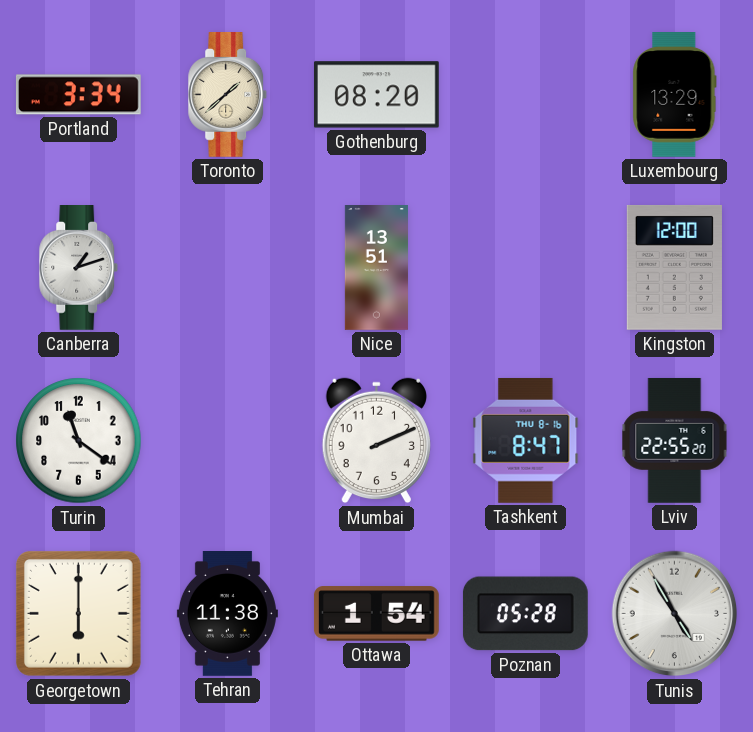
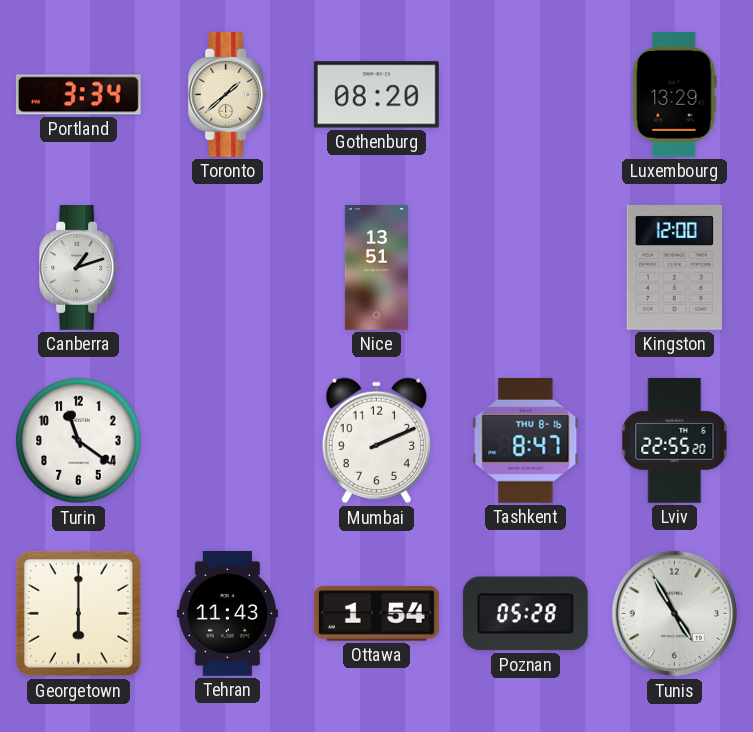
Tehran: 11:38 -> 11:43 (227, 614)
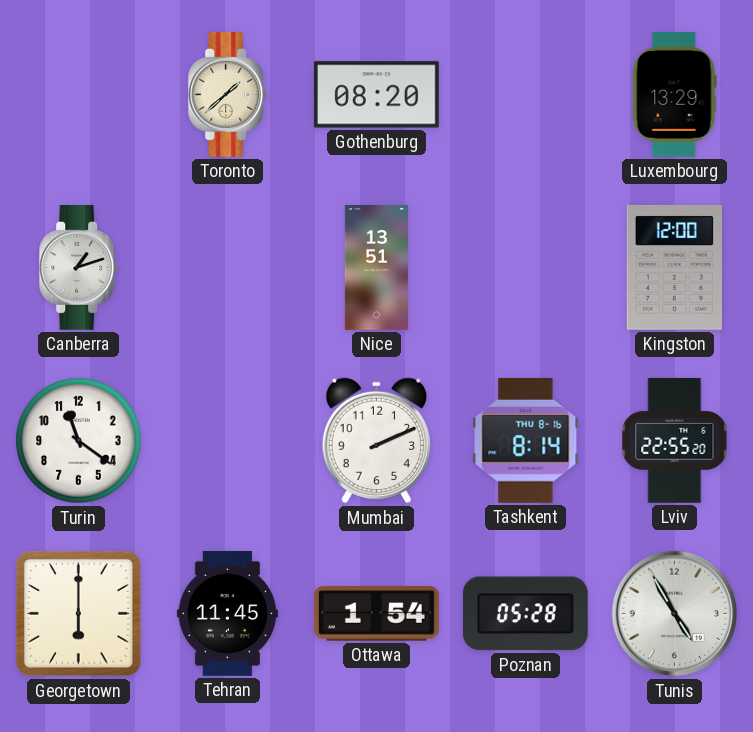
Portland: 3:34 -> none (78, 95)
Tashkent: 8:47 -> 8:14 (526, 440)
Tehran: 11:43 -> 11:45 (227, 614)
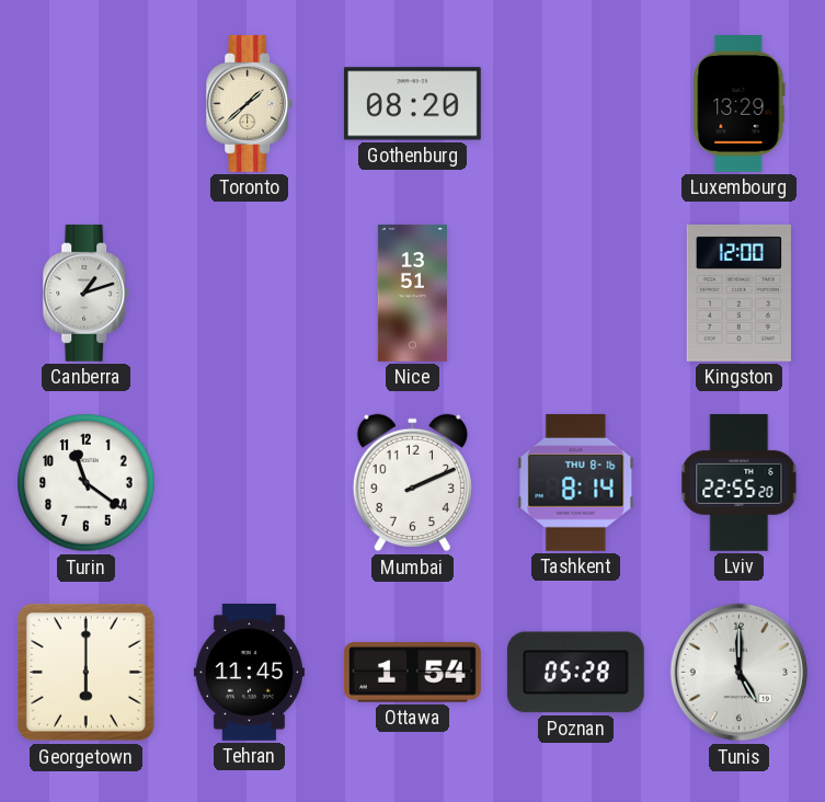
Tunis: 4:55 -> 5:00 (740, 673)
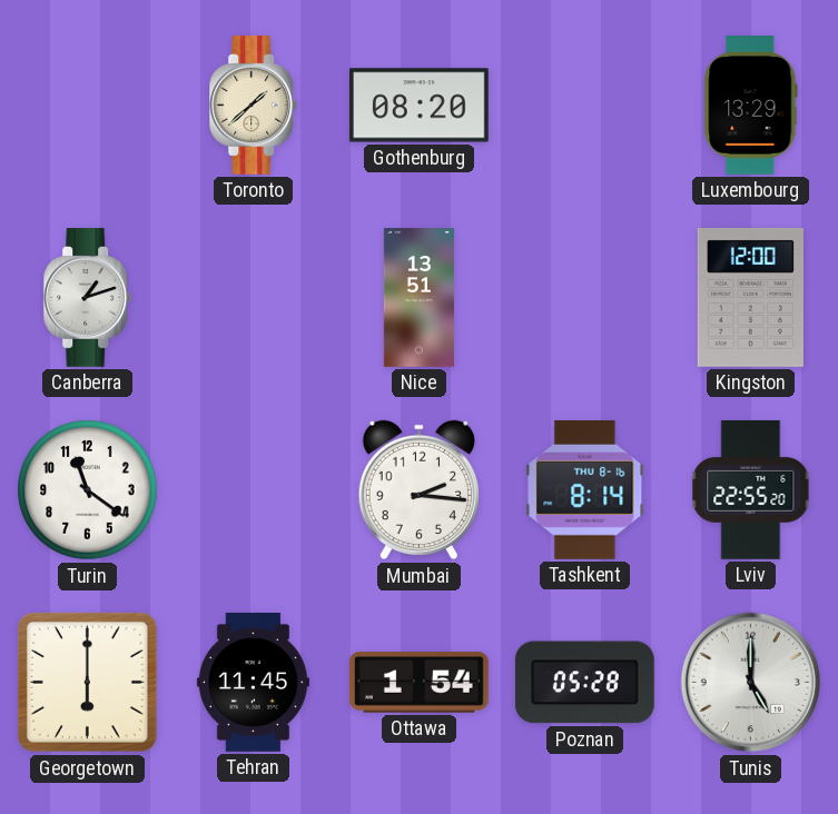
Mumbai: 2:11 -> 2:16 (418, 490)
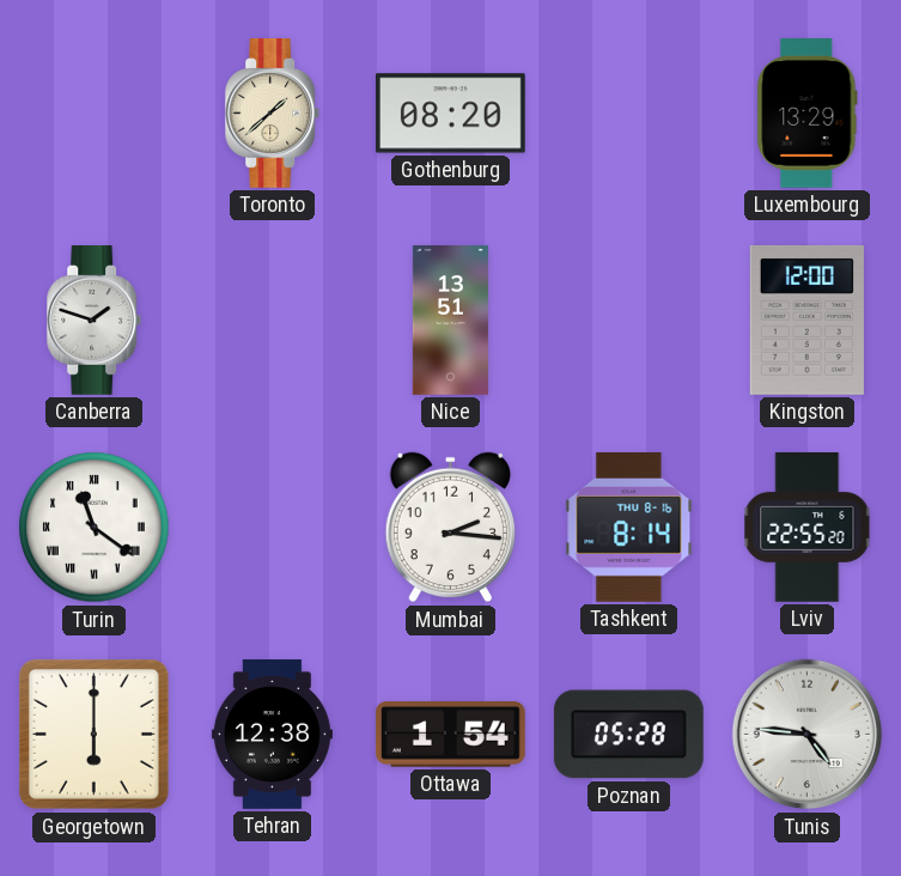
Canberra: 1:12 -> 1:48 (95, 321)
Turin numerals: Arabic -> Roman (95, 528)
Tehran: 11:45 -> 12:38 (272, 735)
Tunis: 5:00 -> 4:46 (808, 735)
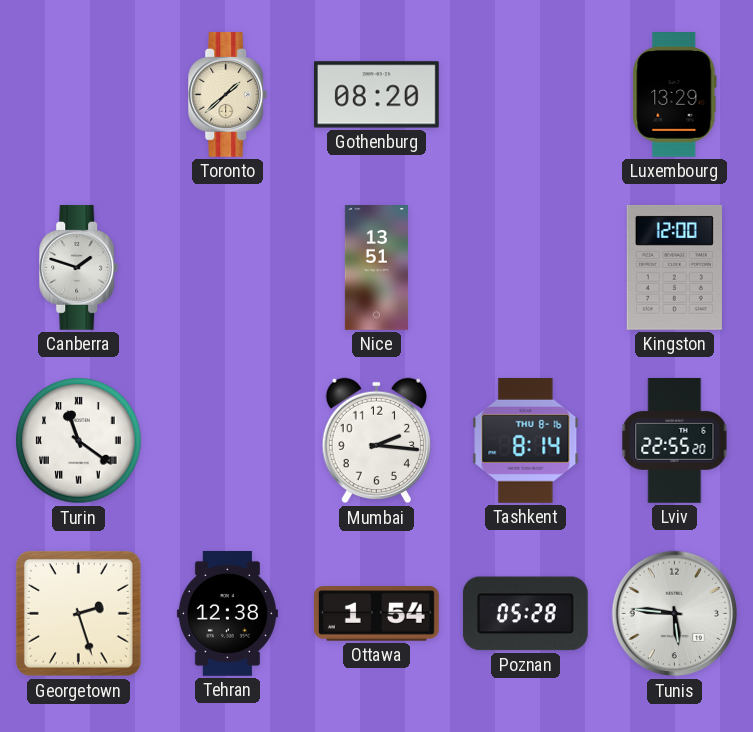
Georgetown: 6:00 -> 2:27 (78, 613)
Tunis: 4:46 -> 5:46 (675, 614)
